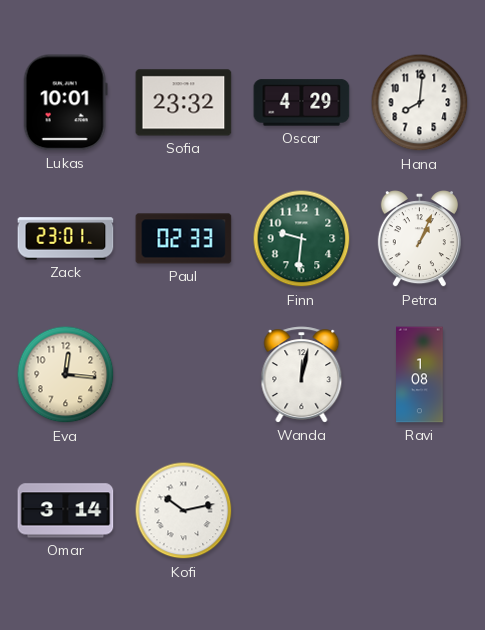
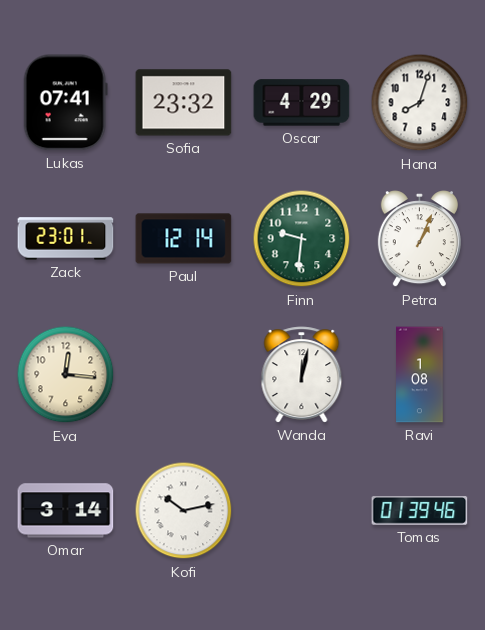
Lukas: 10:01 -> 07:41 (65, 103)
Hana: 8:01 -> 8:03 (420, 103)
Paul: 02:33 -> 12:14 (184, 239)
Tomas: none -> 01:39 (420, 511)
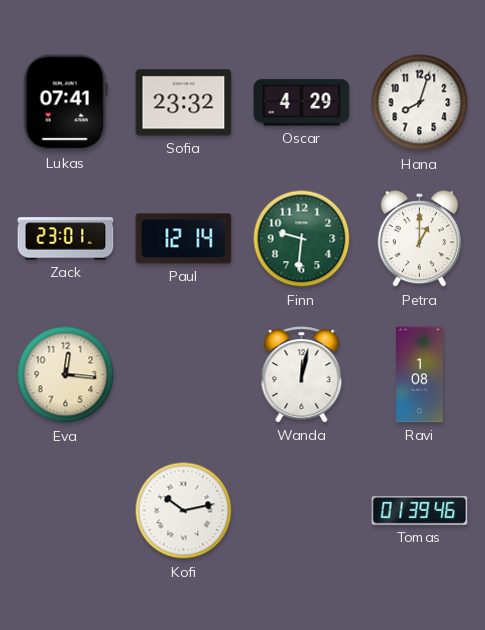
Petra: 1:04 -> 1:00 (419, 240)
Omar: 3:14 -> none (66, 511)
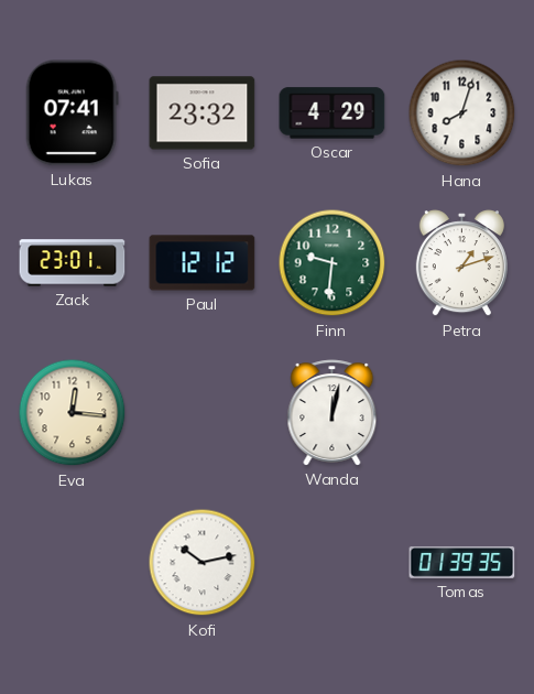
Paul: 12:14 -> 12:12 (203, 263)
Petra: 1:00 -> 1:12 (461, 264)
Ravi: 1:08 -> none (420, 375)
Tomas: 01:39:46 -> 01:39:35 (462, 563)
